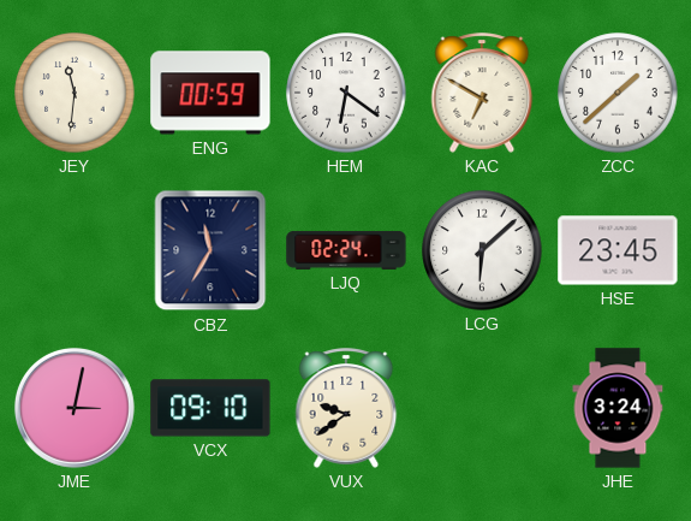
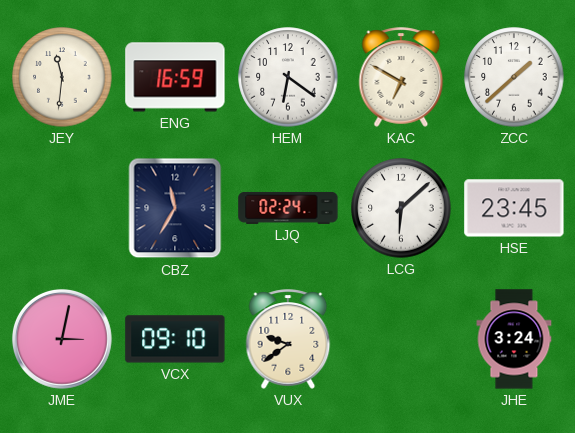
ENG: 00:59 -> 16:59 (175, 77)
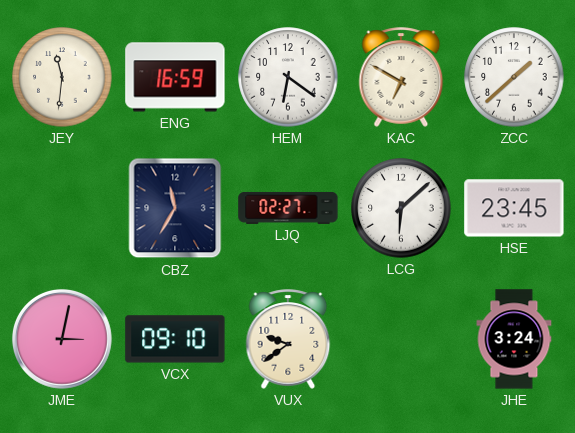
LJQ: 02:24 -> 02:27 (288, 208)
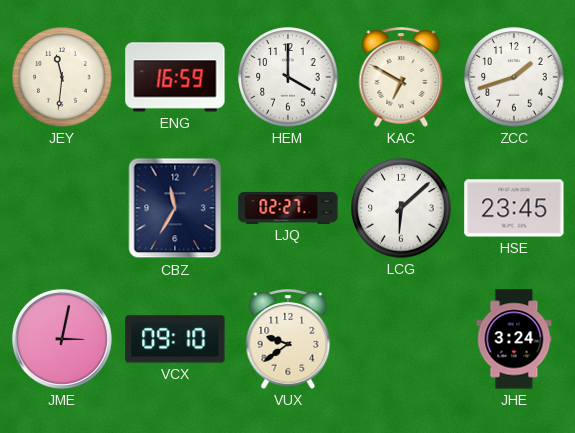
HEM: 6:21 -> 4:00 (288, 77)
ZCC: 1:38 -> 1:42 (514, 77)
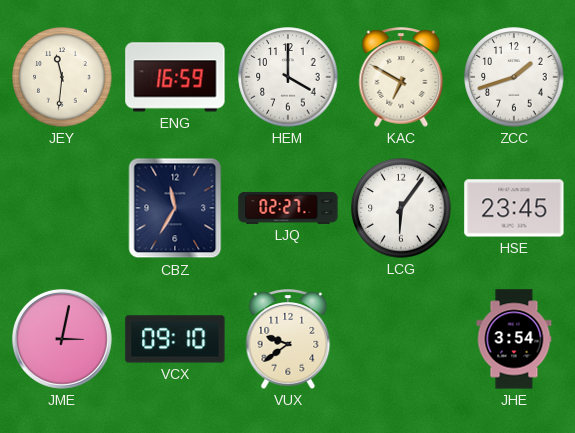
LCG: 6:08 -> 6:06 (401, 208)
JHE: 3:24 -> 3:54 (514, 339)
